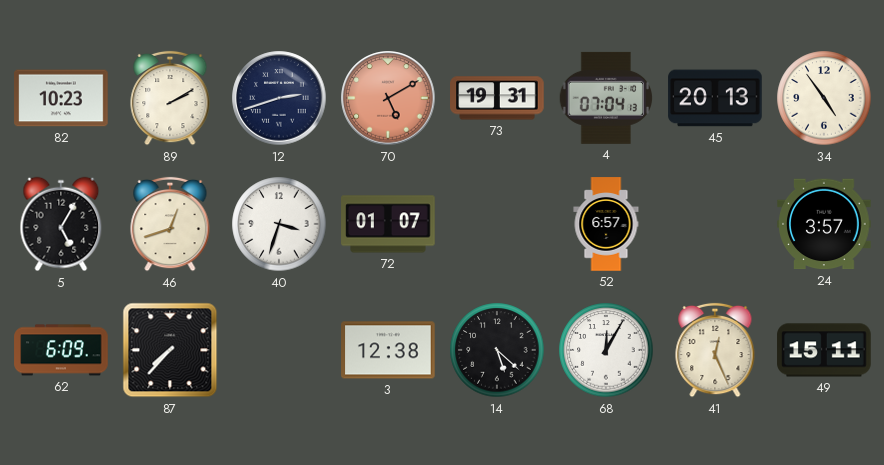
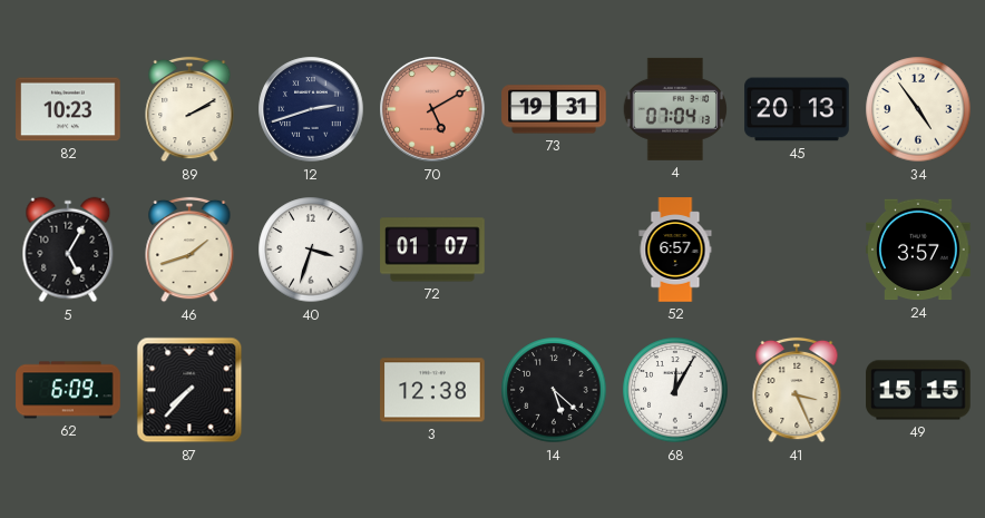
46: 12:42 -> 1:42 (189, 250)
41: 12:26 -> 3:26 (797, 390)
49: 15:11 -> 15:15 (918, 390)
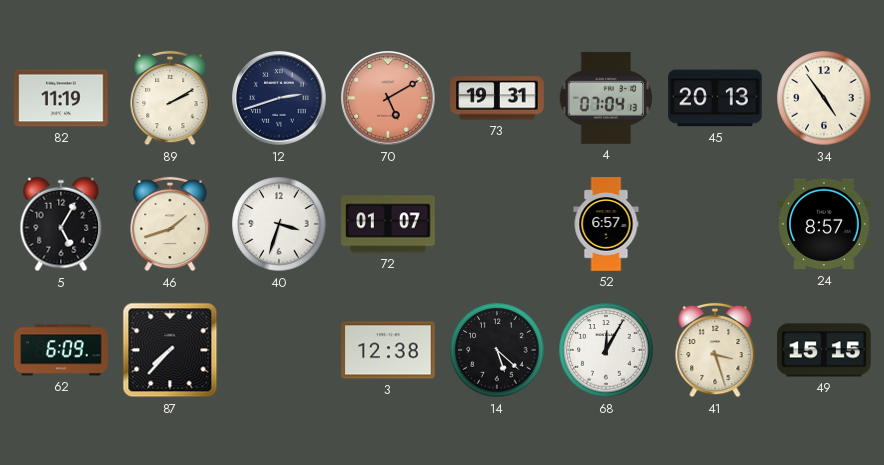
82: 10:23 -> 11:19 (61, 98)
24: 3:57 -> 8:57 (824, 224)
41: 3:26 -> 3:27 (715, 350)
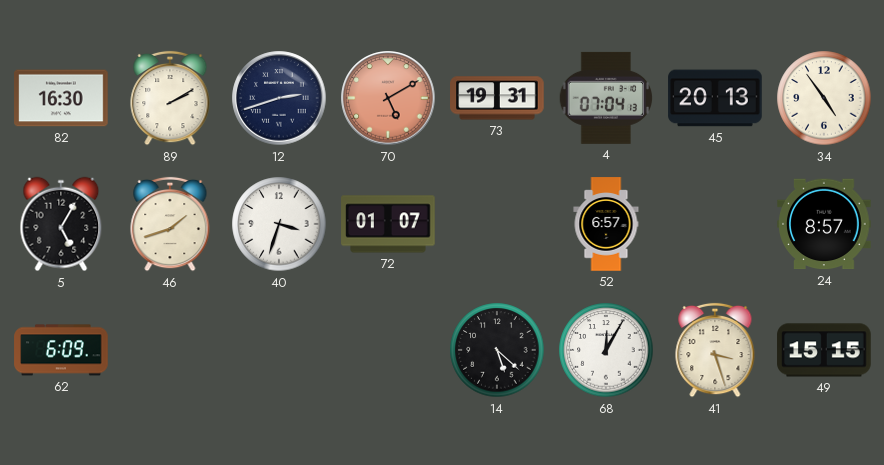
82: 11:19 -> 16:30 (61, 98)
87: 7:37 -> none (170, 350)
3: 12:38 -> none (388, 350)
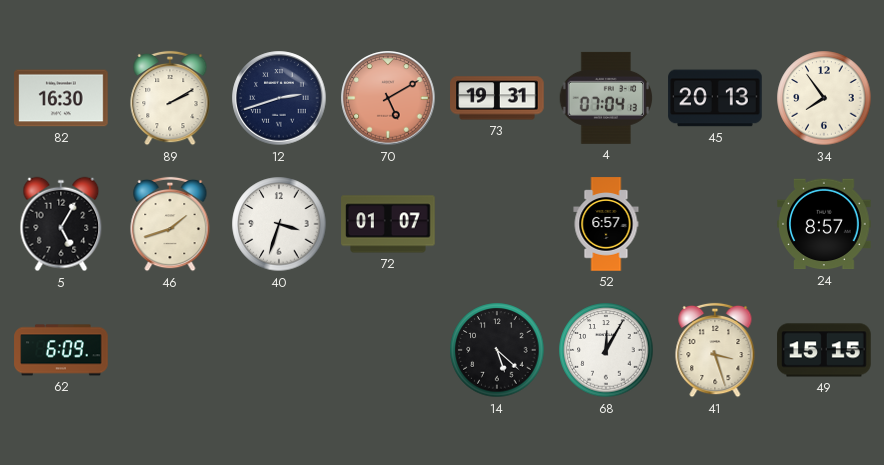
34: 4:54 -> 7:54 (824, 98)
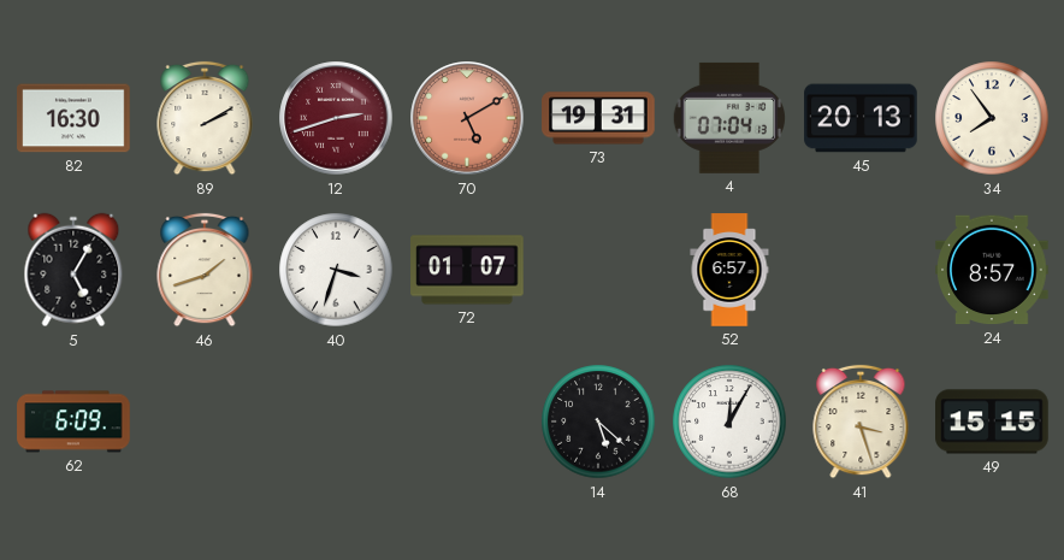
12 dial: navy -> burgundy (336, 118)
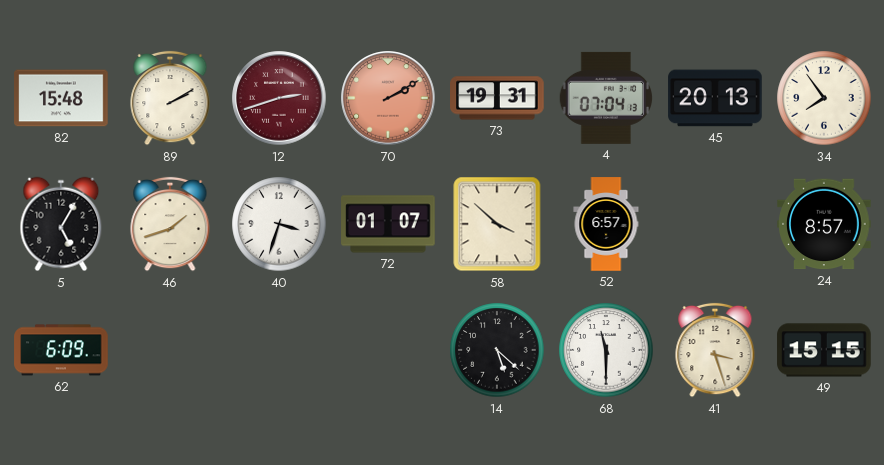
82: 16:30 -> 15:48 (61, 98)
70: 5:10 -> 2:10 (388, 98)
58: none -> 3:52 (497, 224)
68: 12:05 -> 11:30 (606, 350)
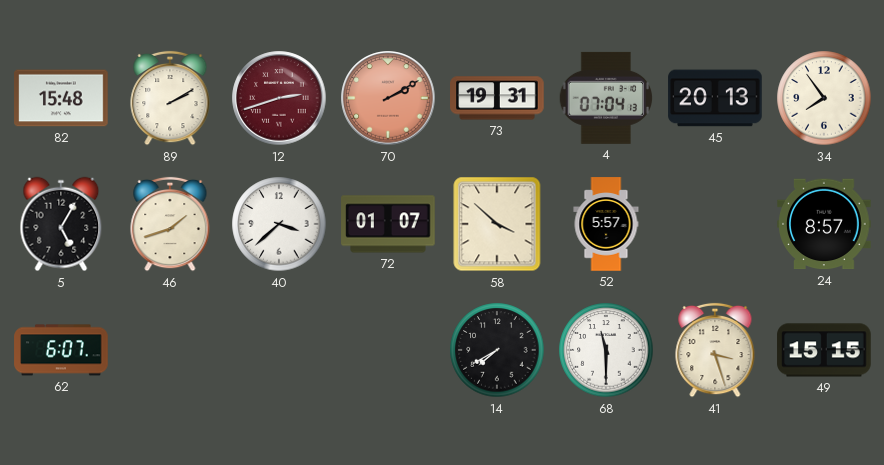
40: 3:33 -> 3:38 (279, 224)
52: 6:57 -> 5:57 (606, 224)
62: 6:09 -> 6:07 (61, 350)
14: 5:22 -> 7:40 (497, 350)
